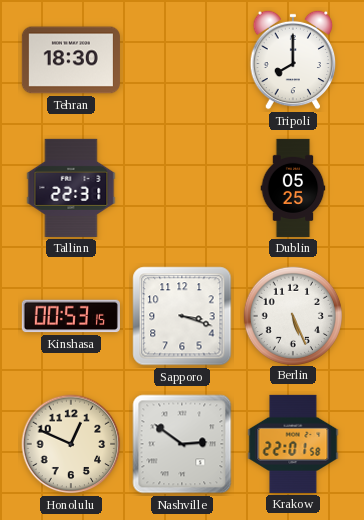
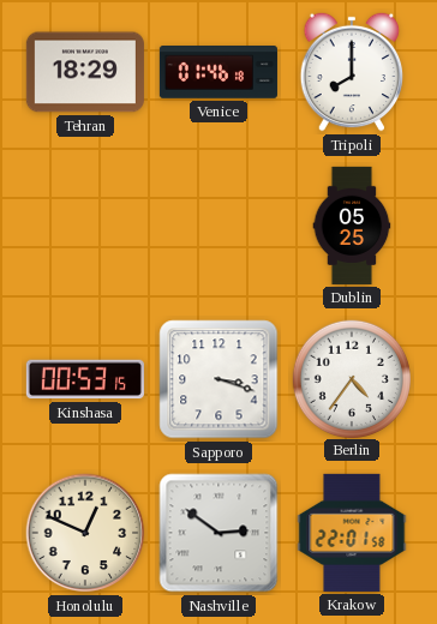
Tehran: 18:30 -> 18:29 (85, 72)
Venice: none -> 01:46 (218, 72)
Tallinn: 22:31 -> none (71, 188)
Berlin: 5:26 -> 4:36 (351, 378)
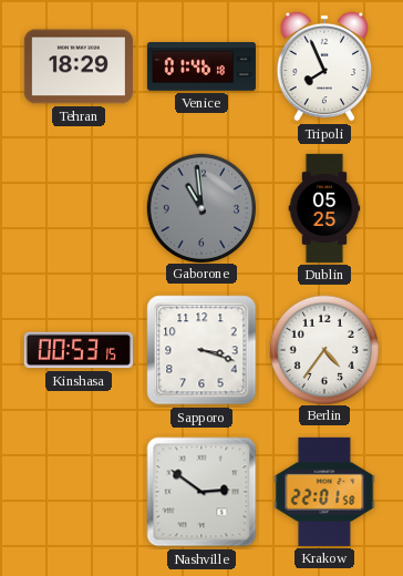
Tripoli: 8:00 -> 7:56 (324, 66)
Gaborone: none -> 10:59 (200, 207)
Honolulu: 12:49 -> none (85, 533)
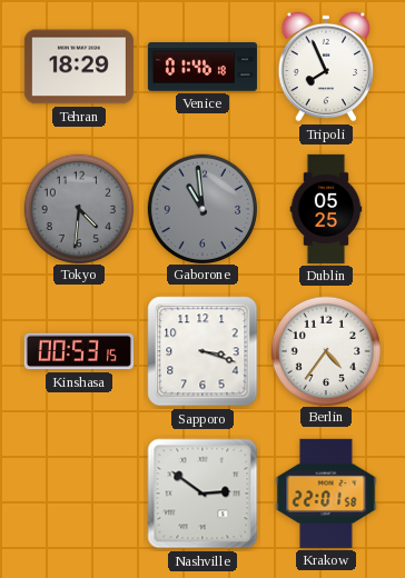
Tokyo: none -> 4:31 (78, 208)
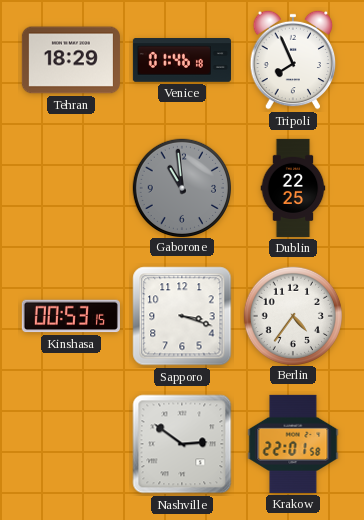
Tokyo: 4:31 -> none (78, 208)
Dublin: 05:25 -> 22:25 (293, 188)
